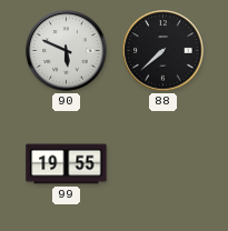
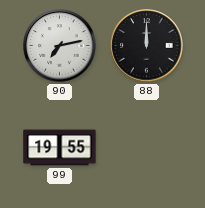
90: 5:49 -> 7:13 (60, 46)
88: 7:38 -> 12:00 (147, 46)
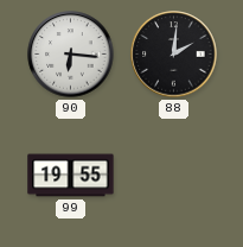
90: 7:13 -> 6:16 (71, 55)
88: 12:00 -> 2:01 (174, 55)
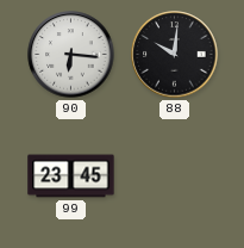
88: 2:01 -> 10:01 (175, 55)
99: 19:55 -> 23:45 (71, 176)
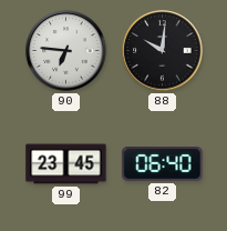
90: 6:16 -> 6:46 (66, 51)
82: none -> 06:40 (163, 164)
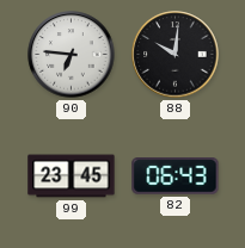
82: 06:40 -> 06:43 (176, 176)
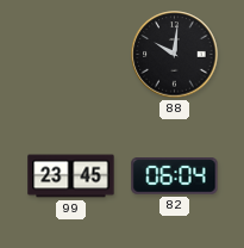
90: 6:46 -> none (72, 55)
82: 06:43 -> 06:04 (175, 176)
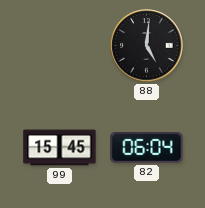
88: 10:01 -> 5:01 (147, 46)
99: 23:45 -> 15:45 (60, 148)
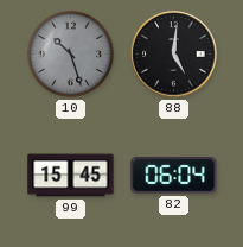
10: none -> 10:27 (70, 53)
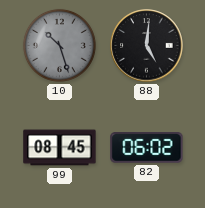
99: 15:45 -> 08:45 (60, 148)
82: 06:04 -> 06:02 (147, 148)
